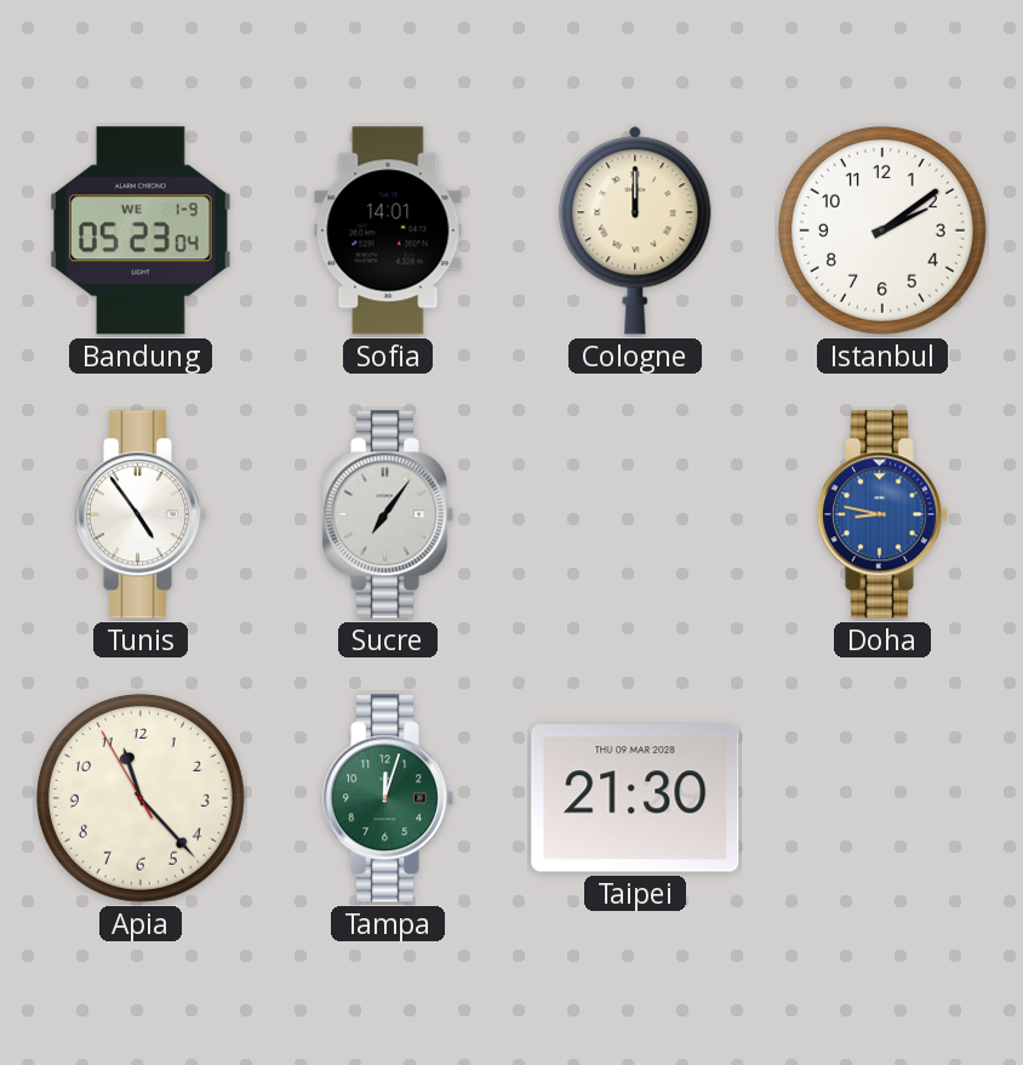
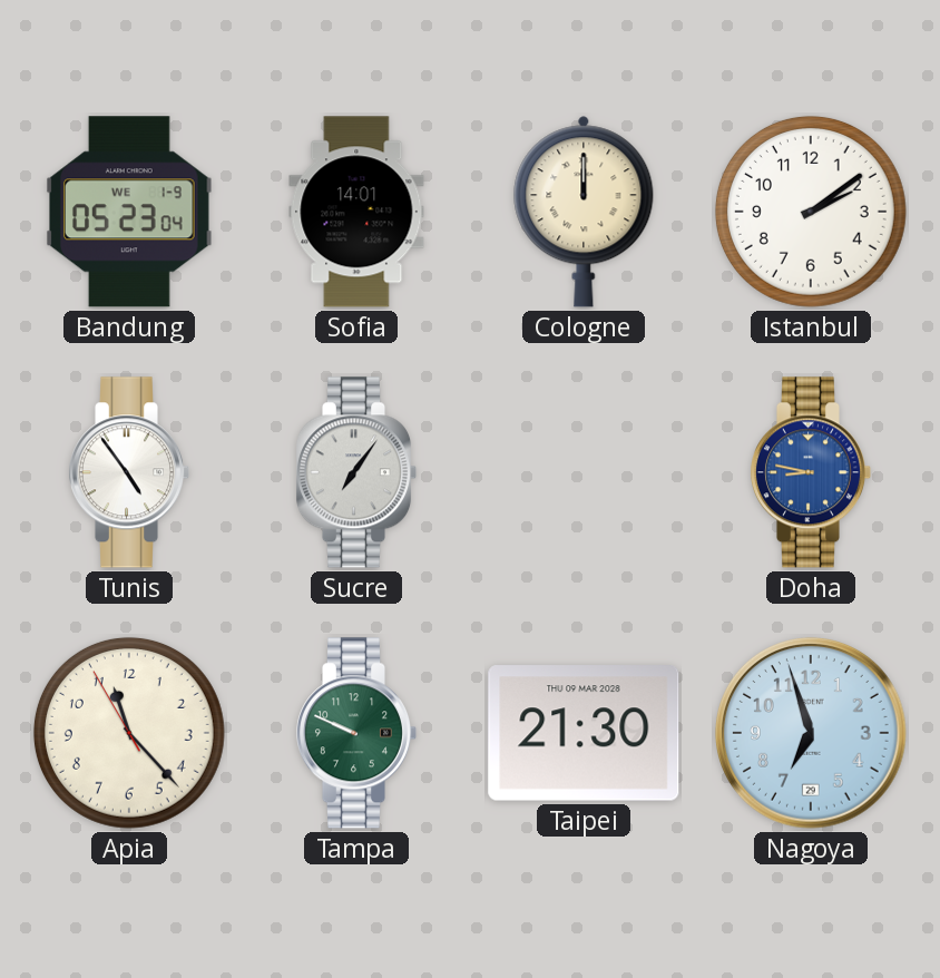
Tampa: 12:03 -> 9:49 (356, 733)
Nagoya: none -> 6:57 (812, 734)
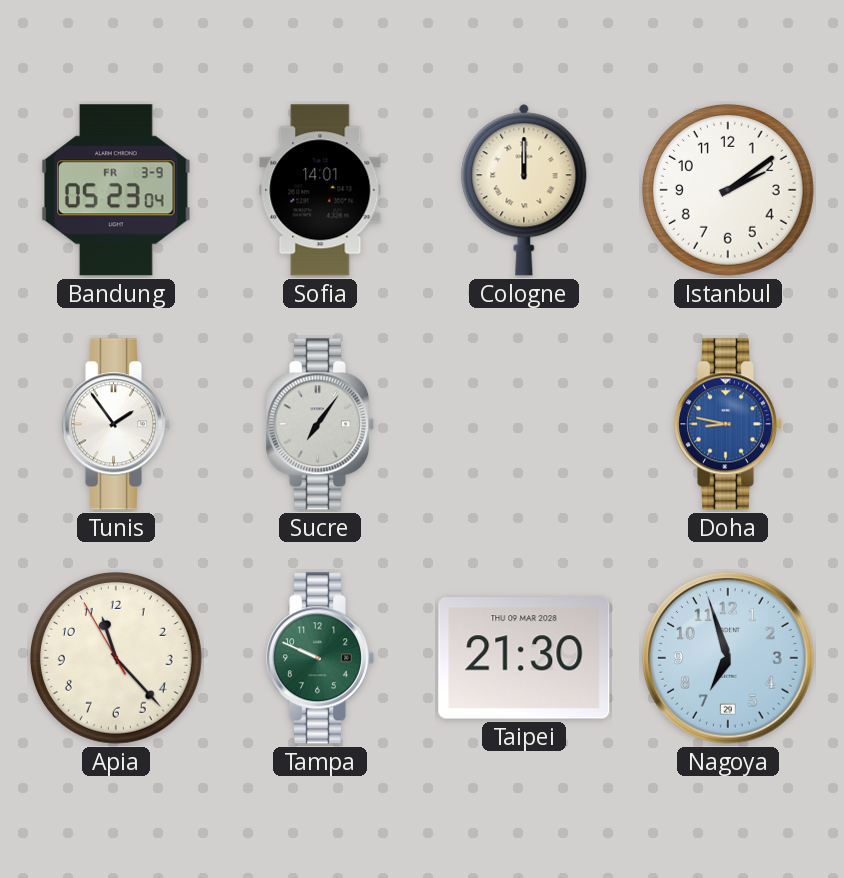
Bandung date: WE 1-9 -> FR 3-9 (116, 190)
Tunis: 4:54 -> 1:54 (116, 424)
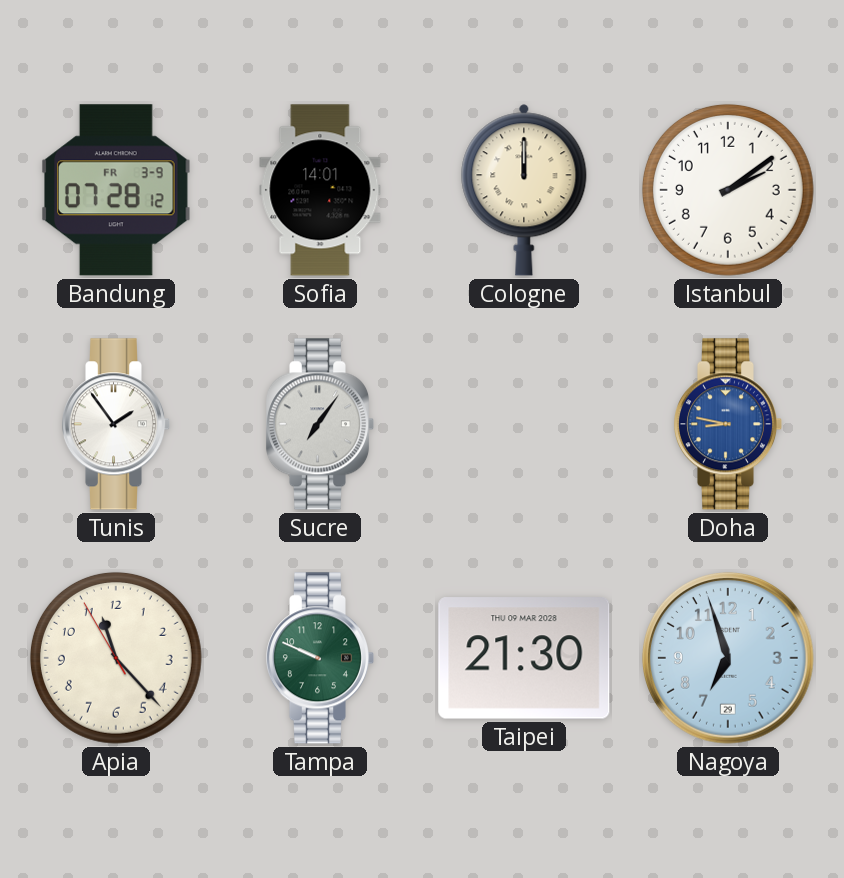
Bandung: 05:23 -> 07:28 (116, 190)
